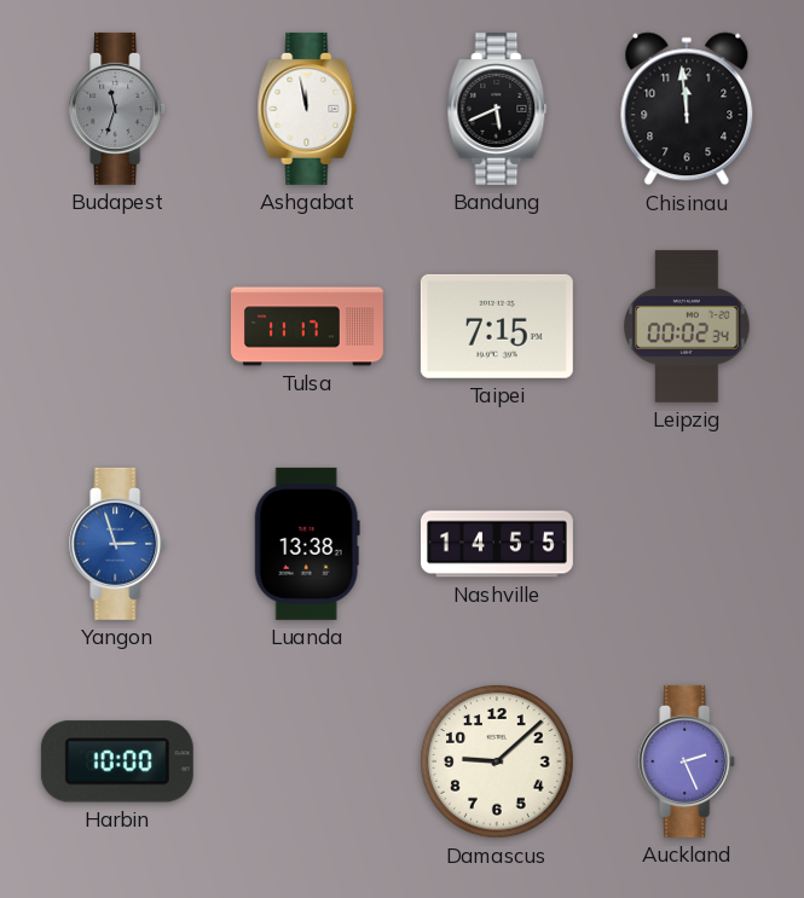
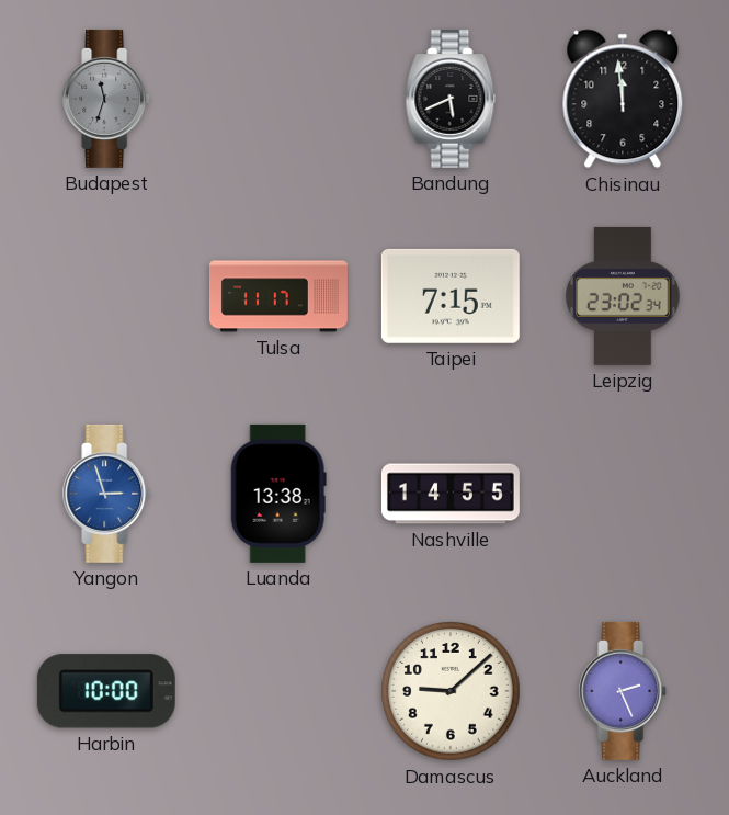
Ashgabat: 11:58 -> none (307, 109)
Leipzig: 00:02 -> 23:02 (623, 296)
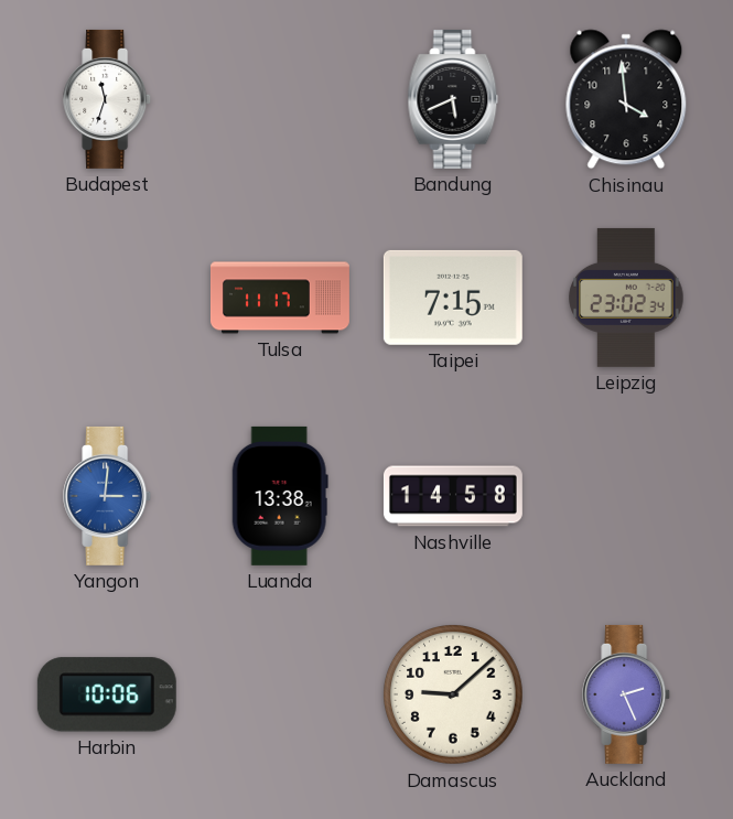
Budapest dial: grey -> white (108, 99)
Chisinau: 11:59 -> 3:59 (626, 99)
Yangon: 2:57 -> 3:01 (108, 496)
Nashville: 14:55 -> 14:58 (453, 496)
Harbin: 10:00 -> 10:06 (107, 694)
